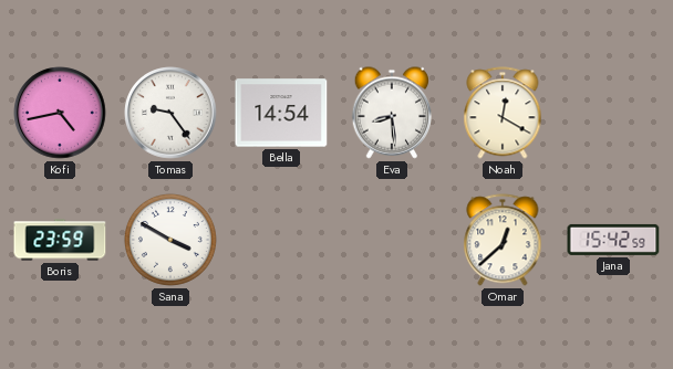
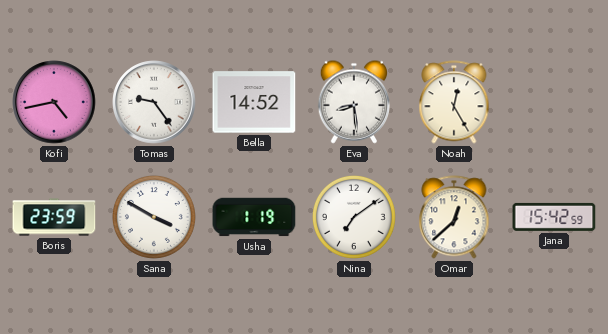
Bella: 14:54 -> 14:52 (254, 102)
Noah: 12:20 -> 12:25 (454, 102)
Usha: none -> 1:19 (254, 217)
Nina: none -> 7:09 (354, 217)
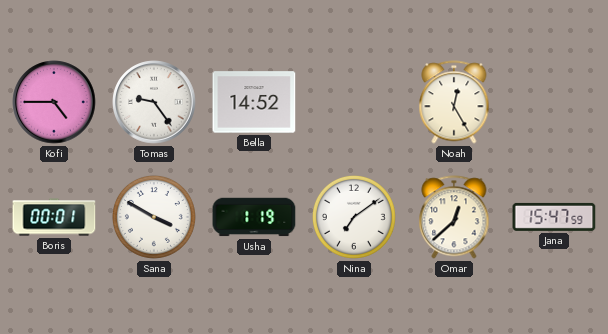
Kofi: 4:43 -> 4:45 (54, 102)
Eva: 8:29 -> none (353, 102)
Boris: 23:59 -> 00:01 (54, 217)
Jana: 15:42 -> 15:47 (554, 217)
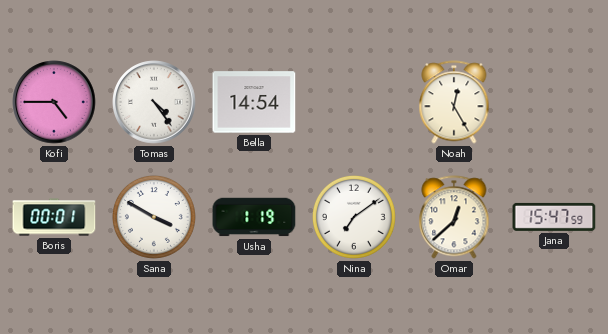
Tomas: 9:24 -> 4:24 (154, 102)
Bella: 14:52 -> 14:54 (254, 102)
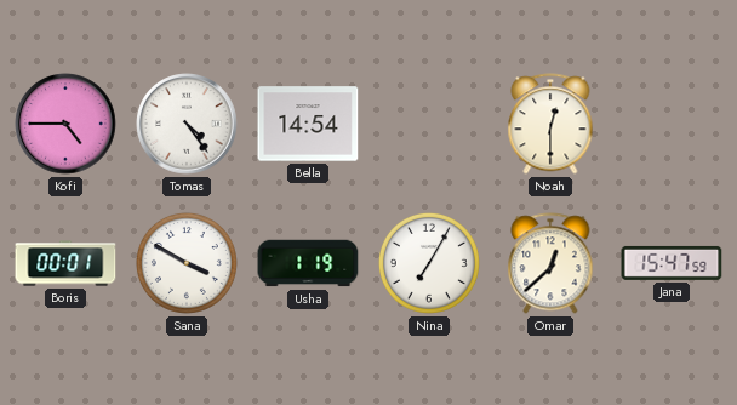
Noah: 12:25 -> 12:30 (550, 124)
Nina: 7:09 -> 7:05 (429, 263)
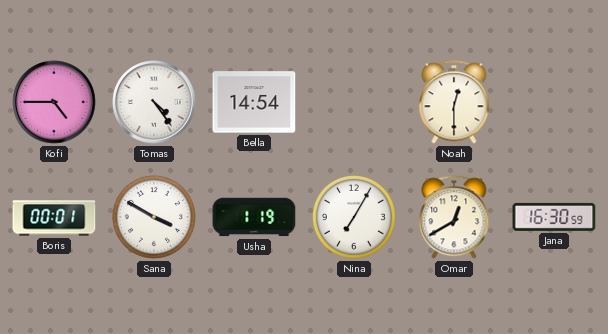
Omar: 12:38 -> 12:40 (454, 217)
Jana: 15:47 -> 16:30 (554, 217)
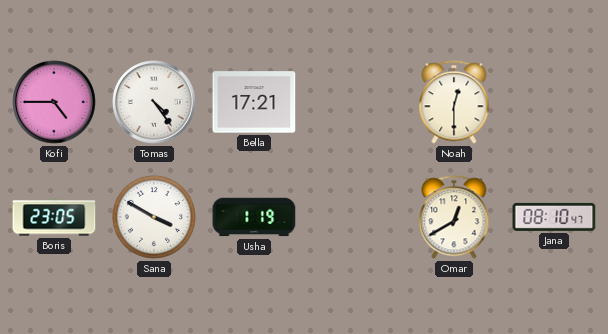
Bella: 14:54 -> 17:21 (254, 102)
Boris: 00:01 -> 23:05 (54, 217)
Nina: 7:05 -> none (354, 217)
Jana: 16:30 -> 08:10 (554, 217)
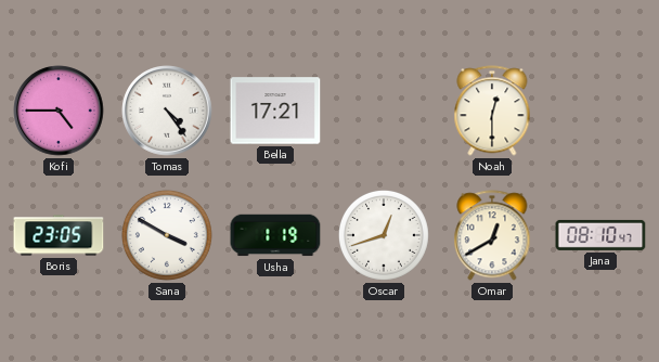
Oscar: none -> 12:42 (384, 235)
